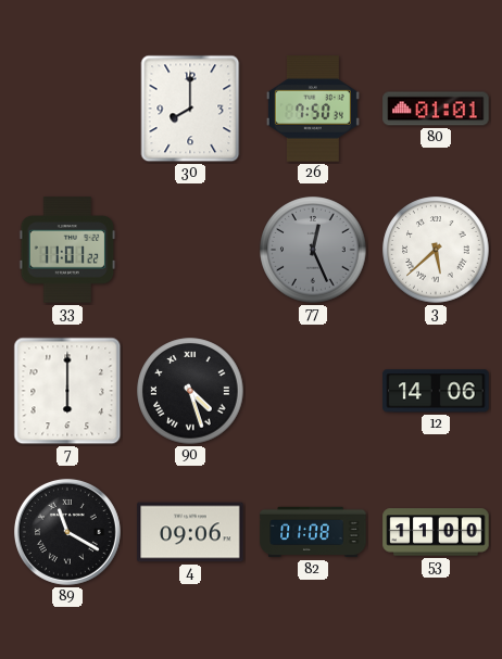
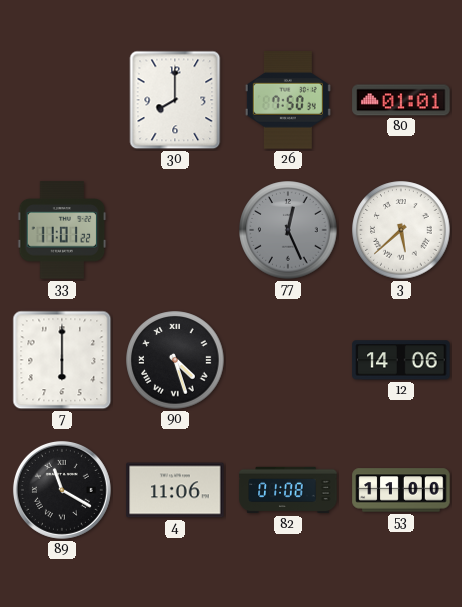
4: 09:06 -> 11:06 (175, 490)
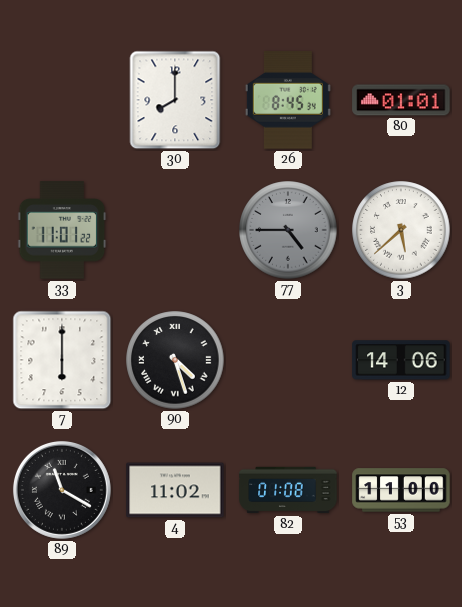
26: 7:50 -> 8:45 (288, 100)
77: 12:26 -> 4:45 (288, 230)
4: 11:06 -> 11:02 (175, 490)
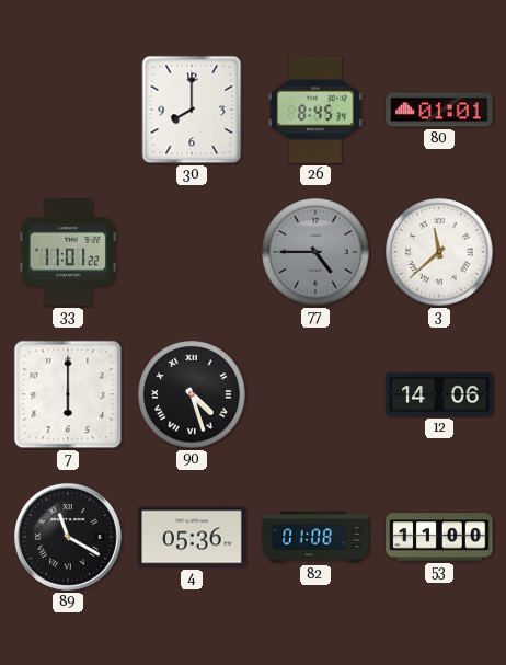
3: 5:38 -> 11:38 (439, 252)
4: 11:02 -> 05:36 (192, 537)
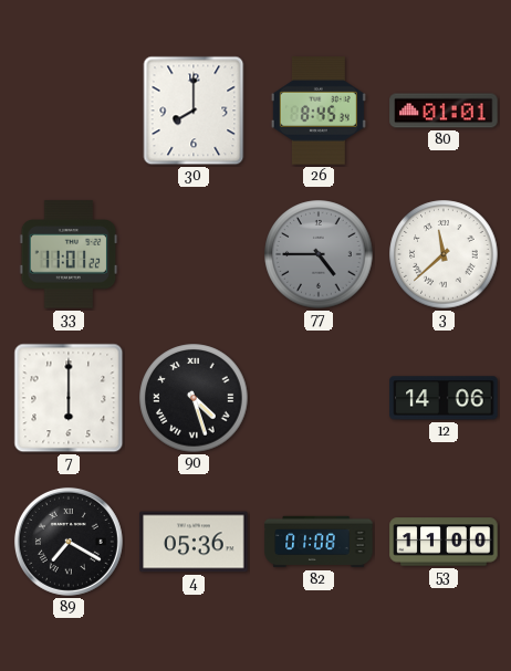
89: 11:20 -> 7:20 (69, 542)
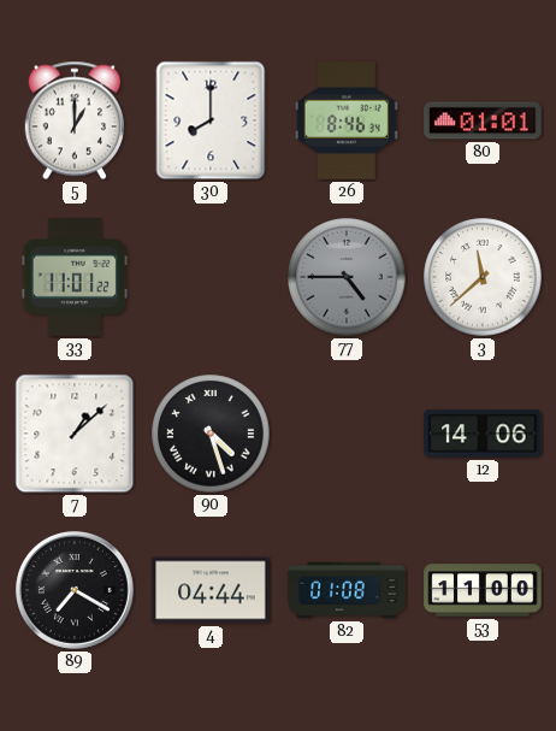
5: none -> 1:00 (75, 120)
26: 8:45 -> 8:46 (347, 120)
7: 6:00 -> 1:08 (75, 434)
4: 05:36 -> 04:44 (211, 590)
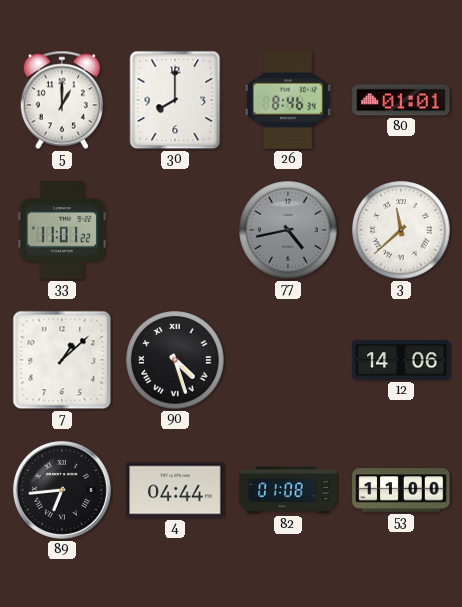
77: 4:45 -> 4:43 (288, 230)
89: 7:20 -> 6:44 (62, 490)
